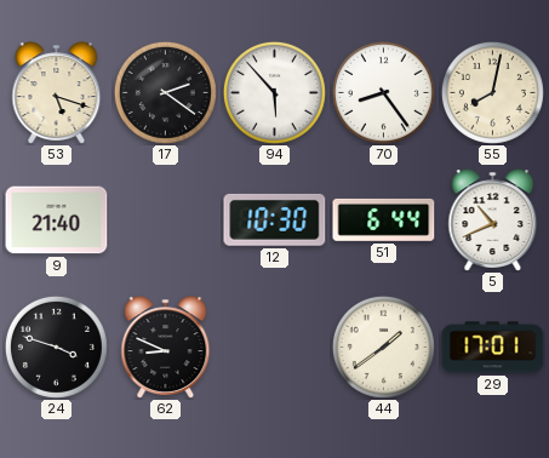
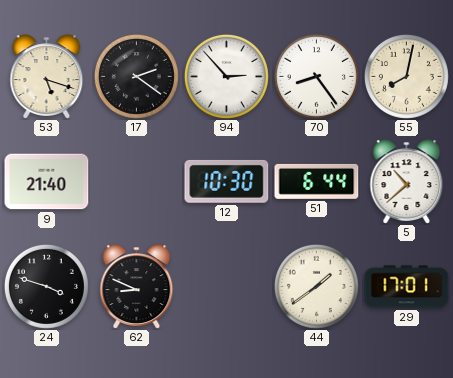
94: 5:53 -> 2:53 (226, 76)
5: 10:41 -> 10:38 (407, 182)
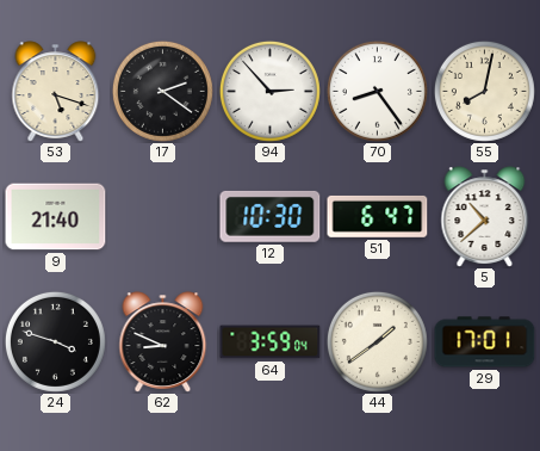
51: 6:44 -> 6:47 (378, 216)
64: none -> 3:59 (271, 342)
